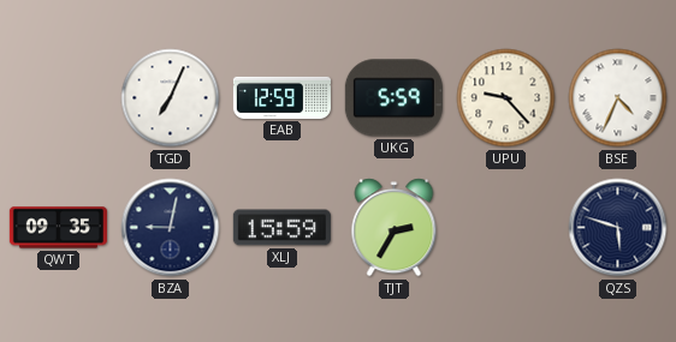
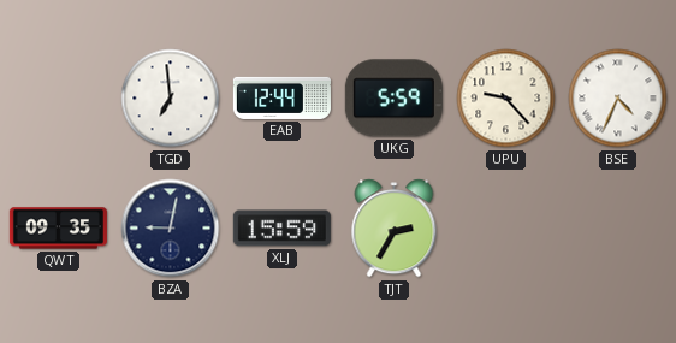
TGD: 7:04 -> 6:59 (171, 99)
EAB: 12:59 -> 12:44 (281, 97)
QZS: 5:48 -> none (618, 228)
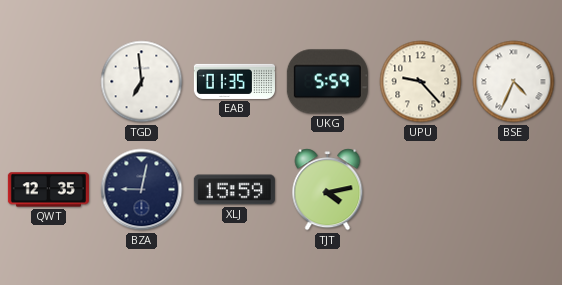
EAB: 12:44 -> 01:35 (234, 81)
QWT: 09:35 -> 12:35 (48, 190)
TJT: 2:35 -> 4:13 (328, 190)
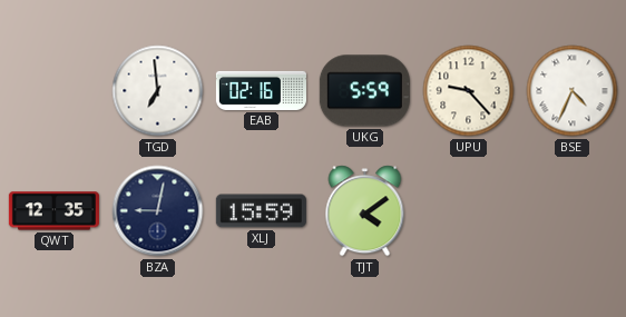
EAB: 01:35 -> 02:16 (261, 90)
TJT: 4:13 -> 4:09 (365, 211)
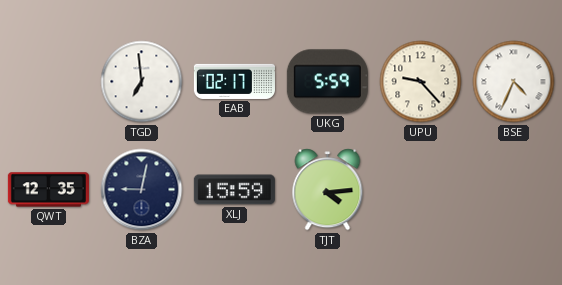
EAB: 02:16 -> 02:17 (234, 81)
TJT: 4:09 -> 4:14 (328, 190)
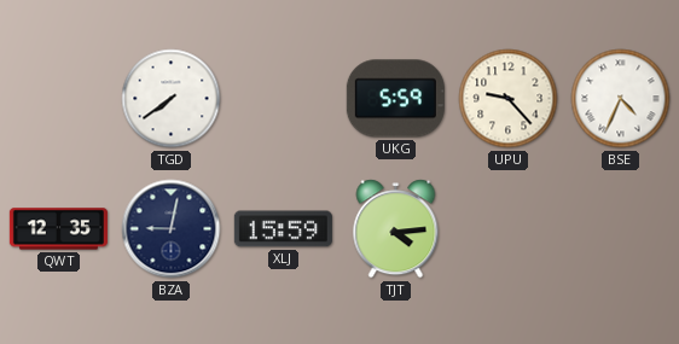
TGD: 6:59 -> 7:39 (172, 99)
EAB: 02:17 -> none (234, 81)
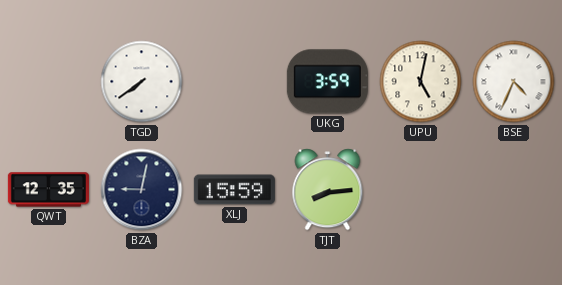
UKG: 5:59 -> 3:59 (327, 82)
UPU: 9:23 -> 5:02 (421, 82)
TJT: 4:14 -> 8:14 (328, 190)
